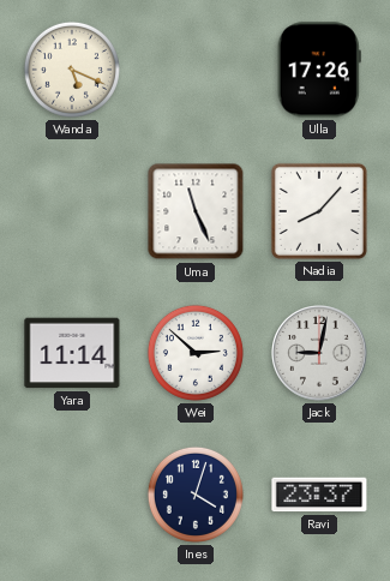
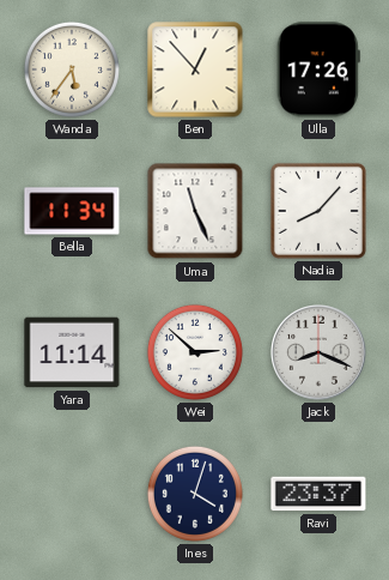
Wanda: 5:19 -> 5:36 (72, 70)
Ben: none -> 12:53 (195, 70)
Bella: none -> 11:34 (72, 211)
Jack: 9:02 -> 8:19 (320, 354)
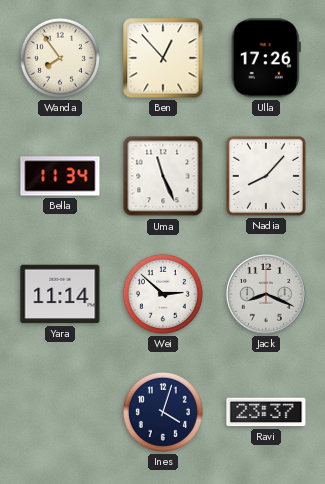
Wanda: 5:36 -> 7:54 (60, 58)
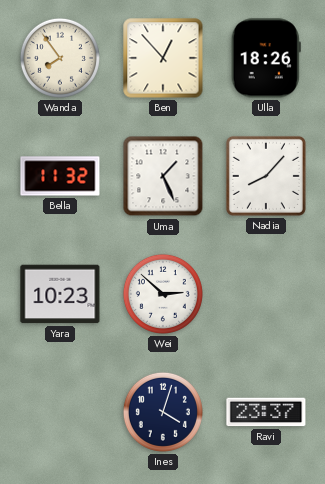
Ulla: 17:26 -> 18:26 (266, 58)
Bella: 11:34 -> 11:32 (60, 176)
Uma: 11:26 -> 1:26 (163, 176)
Yara: 11:14 -> 10:23 (60, 294)
Jack: 8:19 -> none (267, 295)
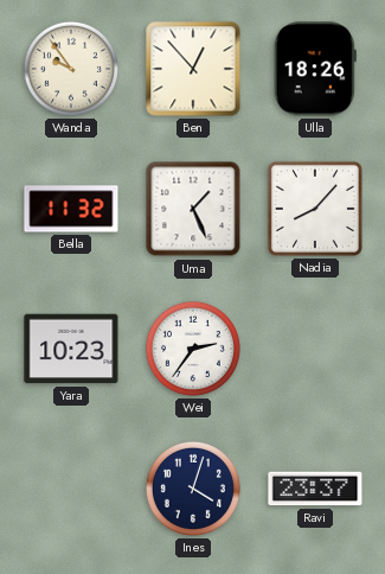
Wanda: 7:54 -> 9:54 (71, 69)
Wei: 2:52 -> 2:36 (193, 349)
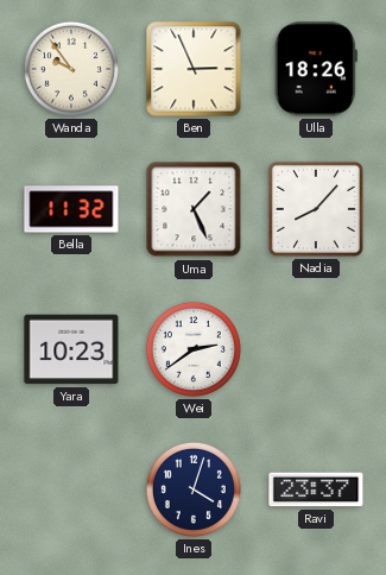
Ben: 12:53 -> 2:56 (194, 69)
Wei: 2:36 -> 2:39 (194, 349)
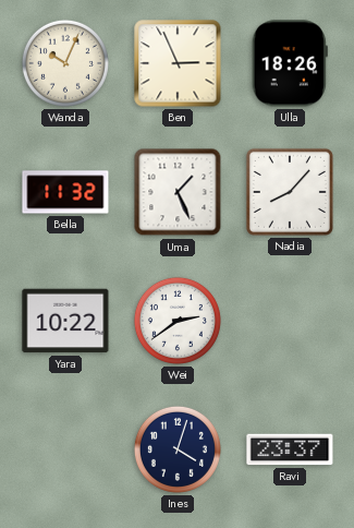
Wanda: 9:54 -> 10:04 (65, 63)
Yara: 10:23 -> 10:22 (65, 321)
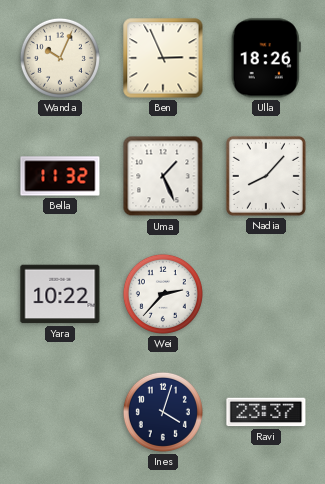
Wei: 2:39 -> 2:37 (163, 294)
